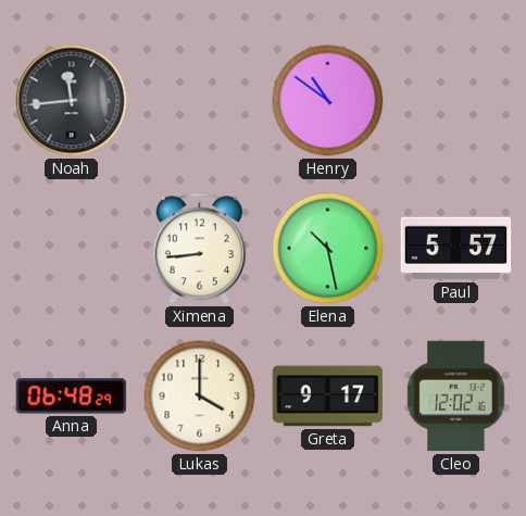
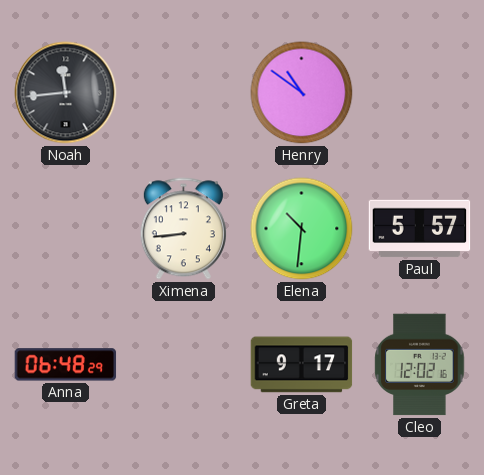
Elena: 10:28 -> 10:31 (302, 229)
Lukas: 4:00 -> none (200, 397)
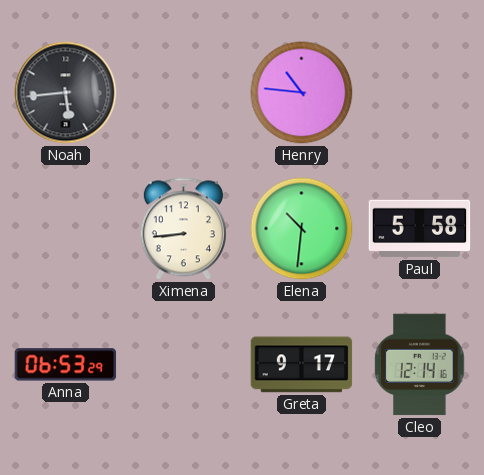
Noah: 11:44 -> 5:44 (66, 93)
Henry: 10:51 -> 10:46 (302, 93)
Paul: 5:57 -> 5:58 (420, 229)
Anna: 06:48 -> 06:53 (66, 365)
Cleo: 12:02 -> 12:14 (420, 365)
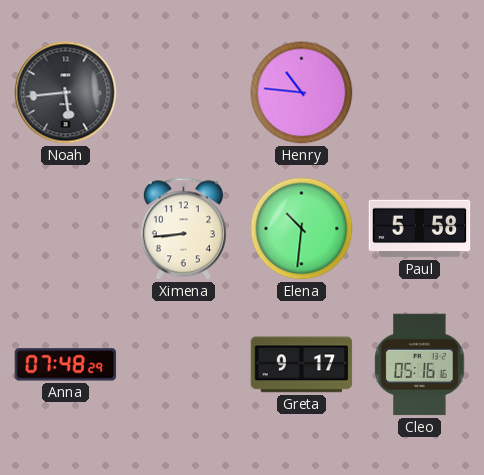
Anna: 06:53 -> 07:48 (66, 365)
Cleo: 12:14 -> 05:16 (420, 365)
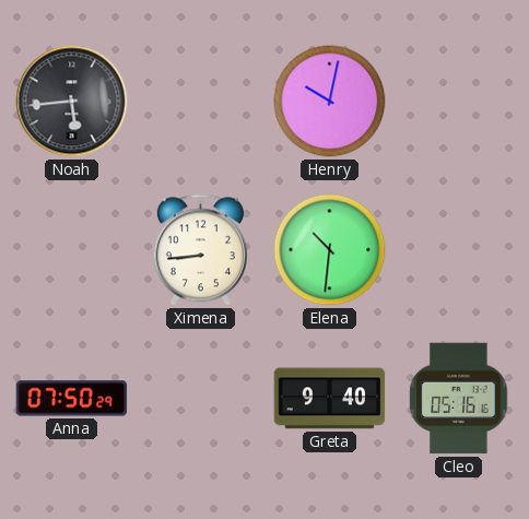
Henry: 10:46 -> 10:02 (330, 102)
Paul: 5:58 -> none (420, 229)
Anna: 07:48 -> 07:50 (72, 399)
Greta: 9:17 -> 9:40 (330, 399)
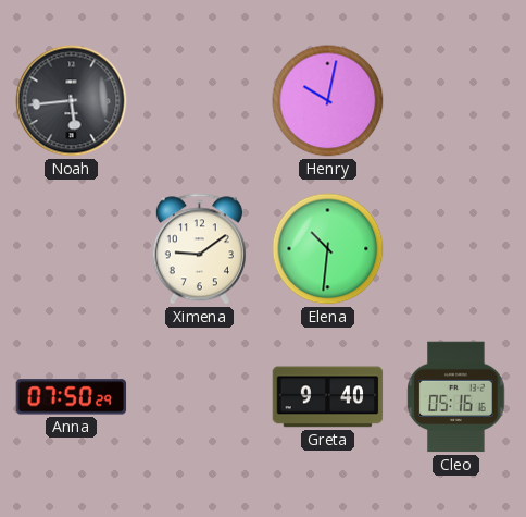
Ximena: 8:44 -> 9:09 (199, 249)
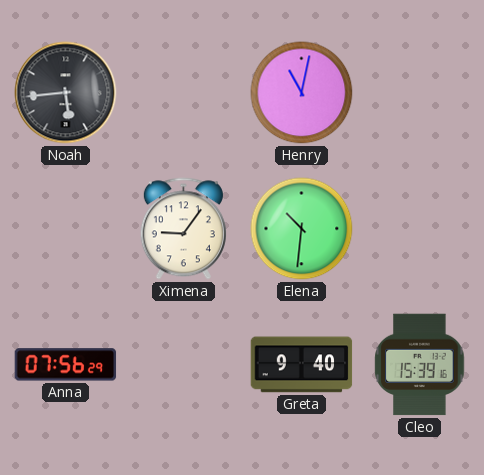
Henry: 10:02 -> 11:02 (302, 93)
Ximena: 9:09 -> 9:06 (183, 229)
Anna: 07:50 -> 07:56 (66, 365)
Cleo: 05:16 -> 15:39 (420, 365)
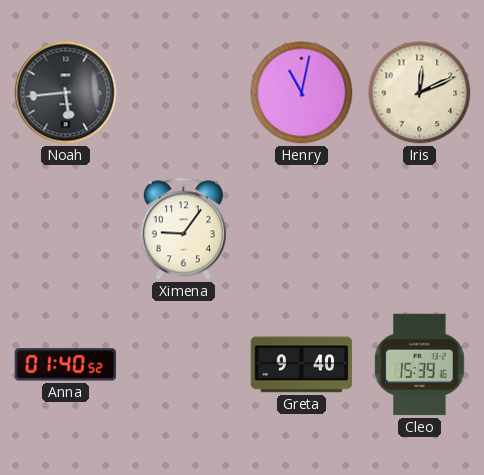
Iris: none -> 12:11 (420, 93)
Elena: 10:31 -> none (302, 229)
Anna: 07:56 -> 01:40 (66, 365)
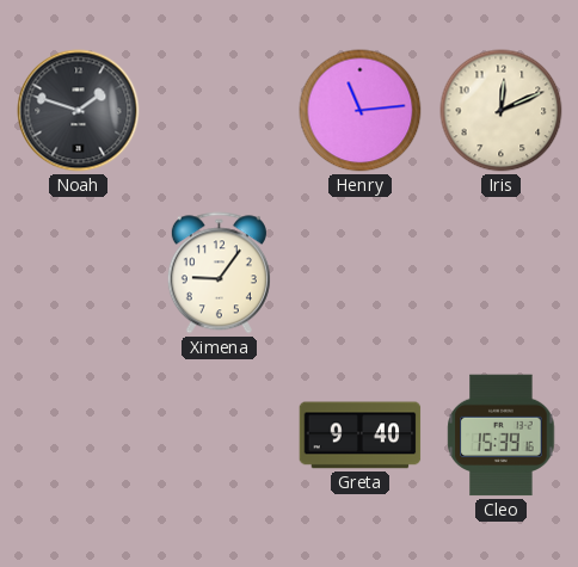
Noah: 5:44 -> 1:48 (79, 111)
Henry: 11:02 -> 11:14 (361, 111)
Anna: 01:40 -> none (66, 365)
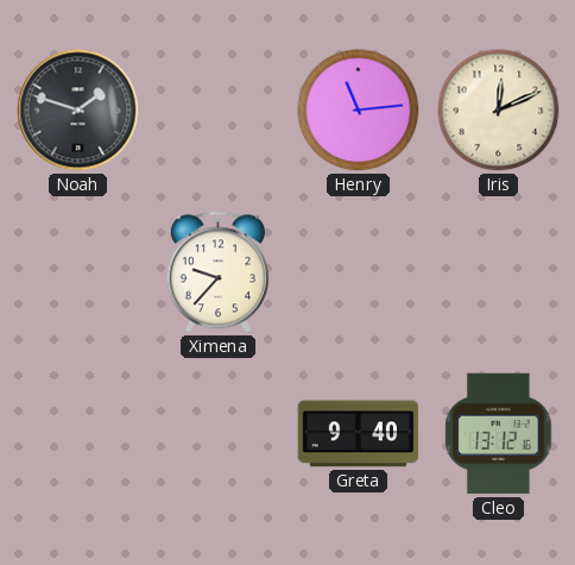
Ximena: 9:06 -> 9:37 (217, 272)
Cleo: 15:39 -> 13:12 (499, 434)
